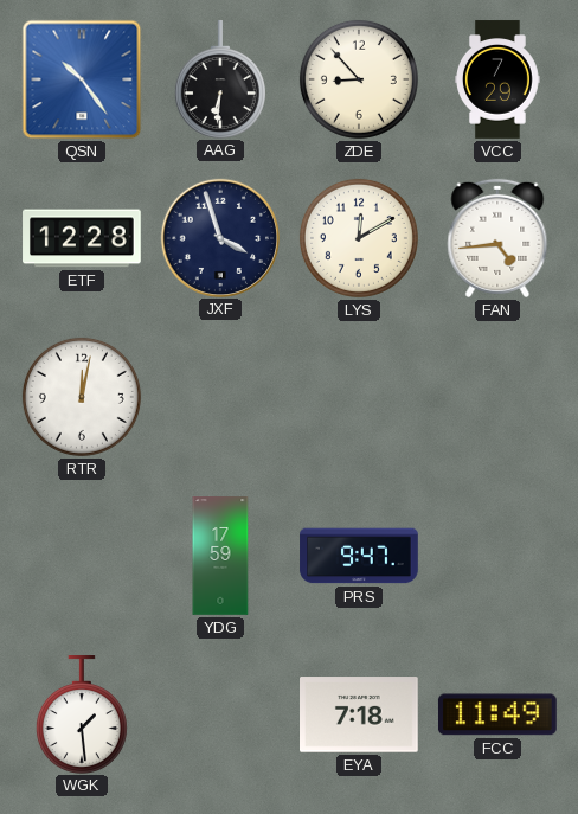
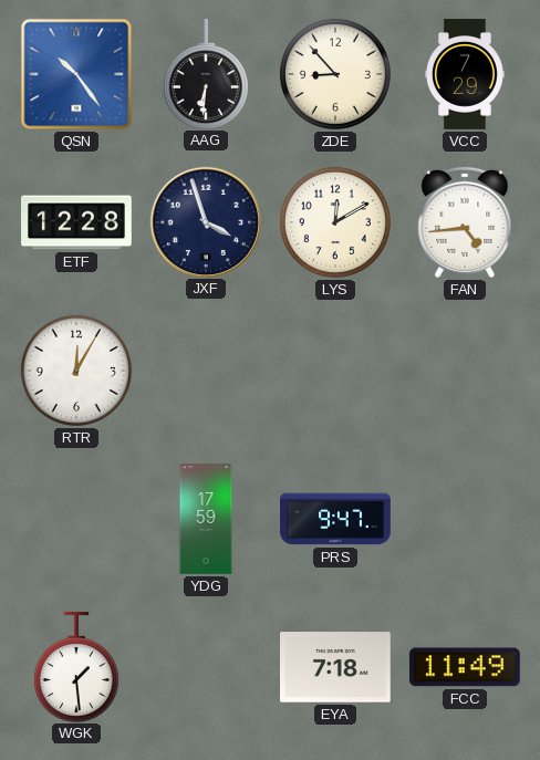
RTR: 12:02 -> 12:05 (76, 371)
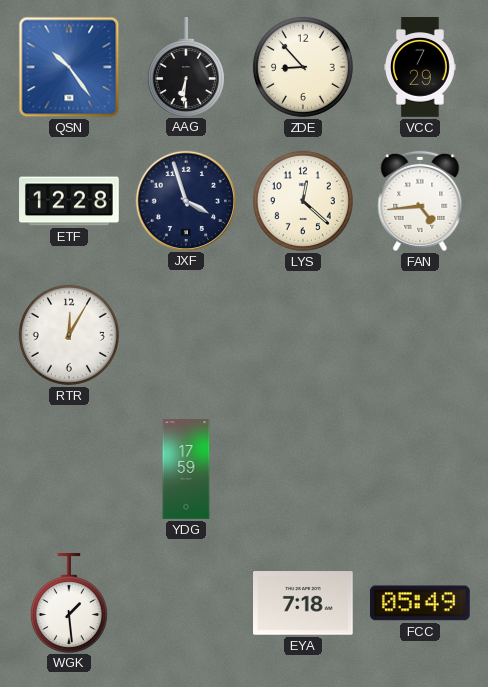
LYS: 12:10 -> 12:22 (303, 201)
PRS: 9:47 -> none (335, 519)
FCC: 11:49 -> 05:49 (420, 603)
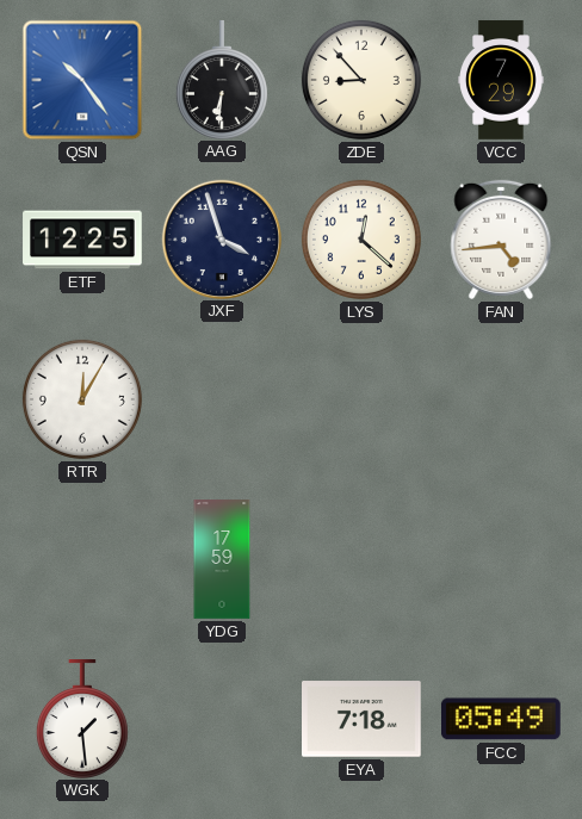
ETF: 12:28 -> 12:25 (82, 240)
